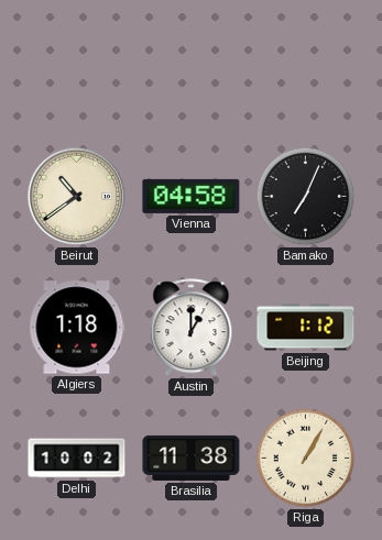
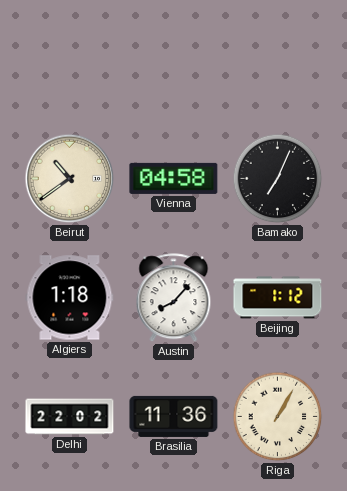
Austin: 1:00 -> 8:07 (174, 298)
Delhi: 10:02 -> 22:02 (70, 417)
Brasilia: 11:38 -> 11:36 (174, 416)
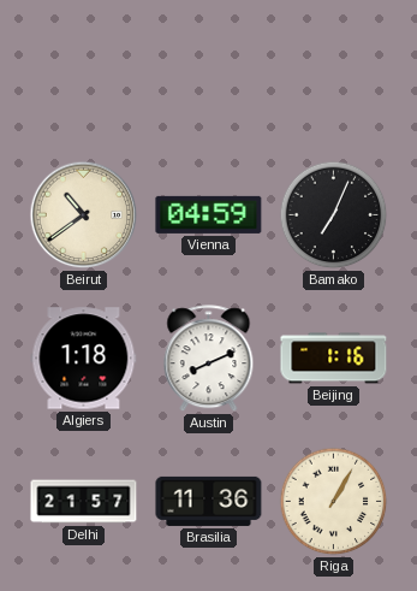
Vienna: 04:58 -> 04:59 (209, 214)
Austin: 8:07 -> 8:11 (209, 359)
Beijing: 1:12 -> 1:16 (334, 359)
Delhi: 22:02 -> 21:57 (84, 502)
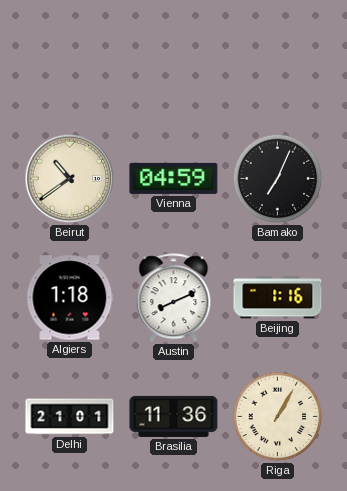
Delhi: 21:57 -> 21:01 (70, 417)
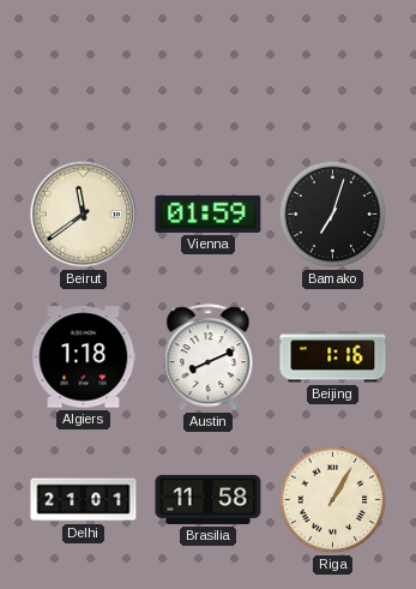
Beirut: 10:39 -> 11:39 (84, 215)
Vienna: 04:59 -> 01:59 (209, 214)
Bamako: 7:04 -> 7:03 (333, 215)
Brasilia: 11:36 -> 11:58 (209, 499)
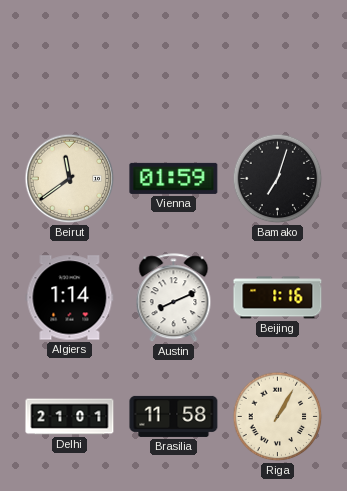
Algiers: 1:18 -> 1:14 (70, 298)
